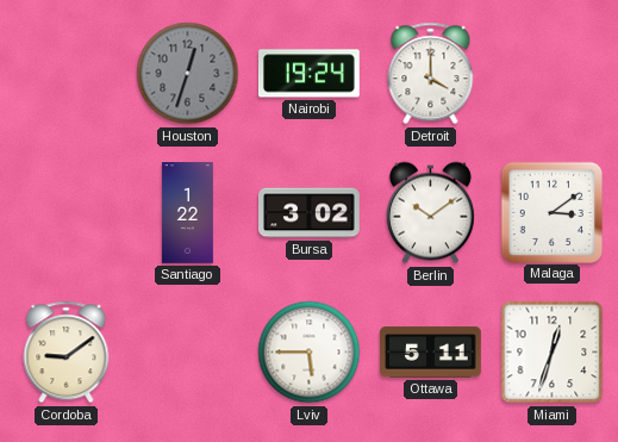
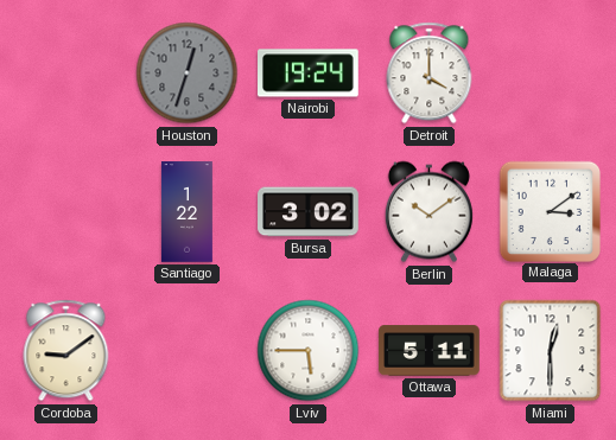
Miami: 12:33 -> 12:30 (551, 351)
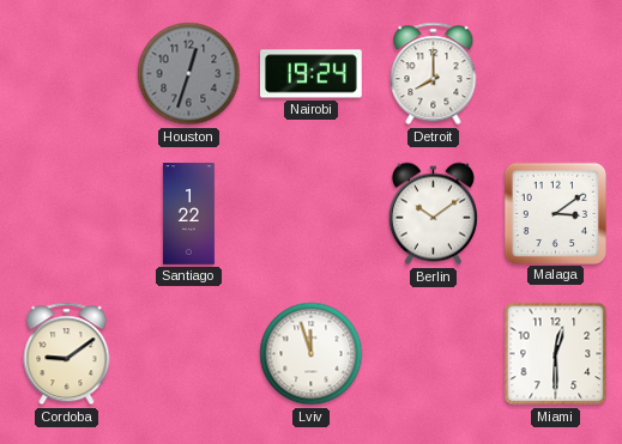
Detroit: 4:00 -> 8:00 (434, 74)
Bursa: 3:02 -> none (309, 212)
Lviv: 5:45 -> 11:57 (312, 354)
Ottawa: 5:11 -> none (430, 351)
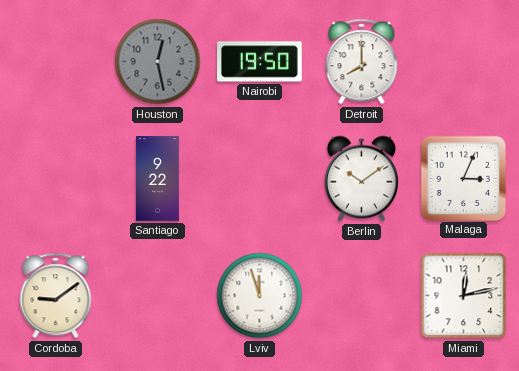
Houston: 12:33 -> 12:28 (158, 62)
Nairobi: 19:24 -> 19:50 (260, 62)
Santiago: 1:22 -> 9:22 (158, 179)
Malaga: 3:09 -> 3:04 (463, 178)
Miami: 12:30 -> 12:13 (464, 296)
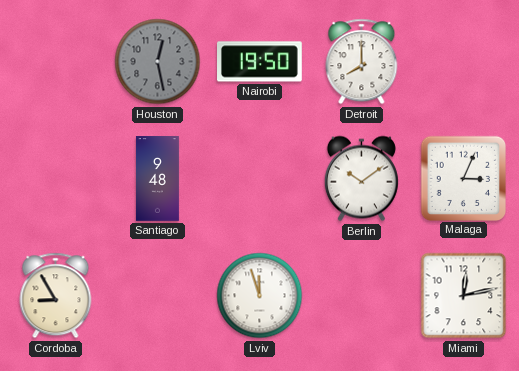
Santiago: 9:22 -> 9:48 (158, 179)
Cordoba: 9:09 -> 8:55 (56, 296)
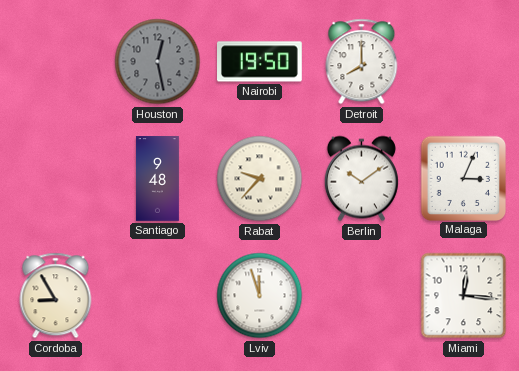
Rabat: none -> 9:37 (260, 179)
Miami: 12:13 -> 12:16 (464, 296)
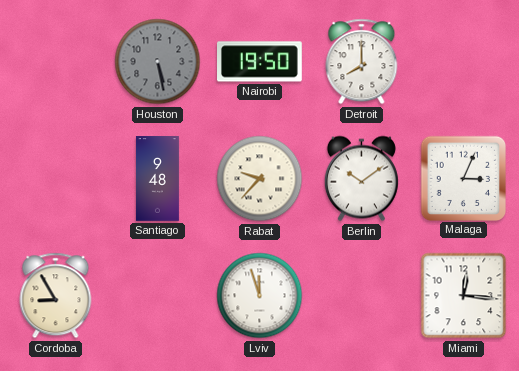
Houston: 12:28 -> 5:28 (158, 62)
